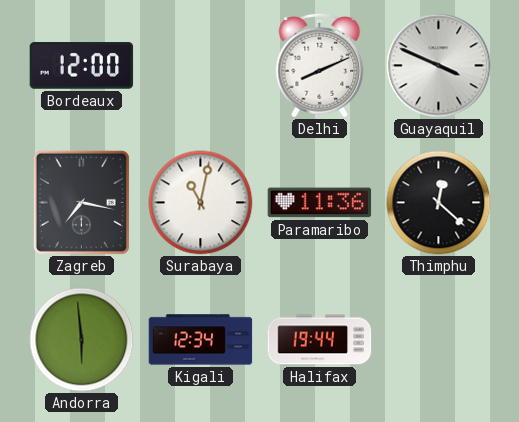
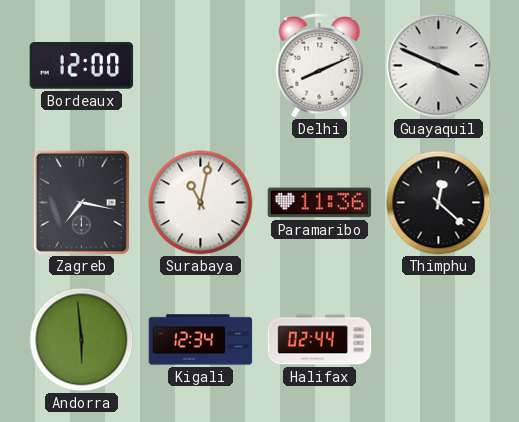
Halifax: 19:44 -> 02:44 (320, 340)
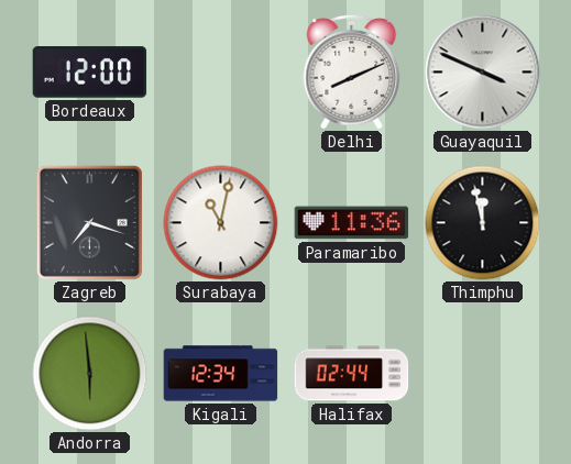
Zagreb: 7:17 -> 7:18 (89, 222)
Thimphu: 12:22 -> 11:58 (483, 223)
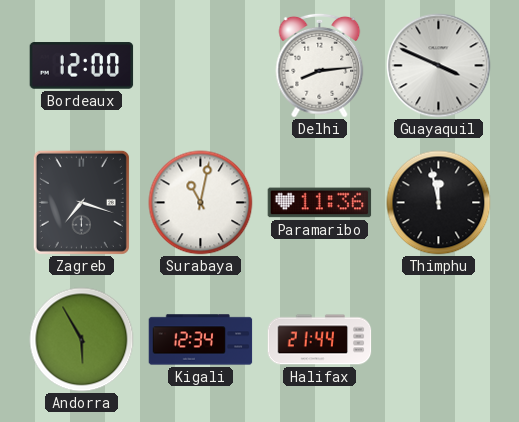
Delhi: 8:11 -> 8:14 (320, 65)
Andorra: 5:59 -> 5:55 (82, 340)
Halifax: 02:44 -> 21:44 (320, 340)
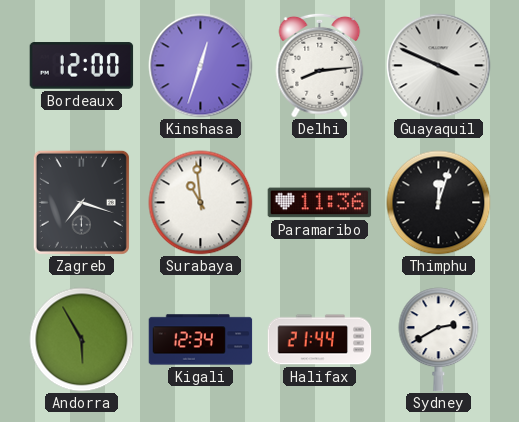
Kinshasa: none -> 12:33 (201, 66)
Surabaya: 11:02 -> 10:59 (201, 203)
Thimphu: 11:58 -> 12:03 (439, 203)
Sydney: none -> 2:40 (439, 340)
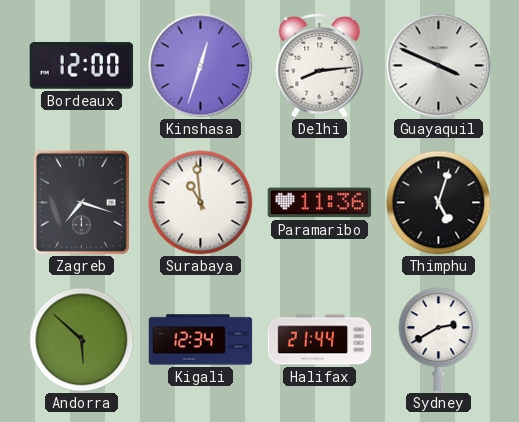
Thimphu: 12:03 -> 5:03 (439, 203)
Andorra: 5:55 -> 5:52 (82, 340)
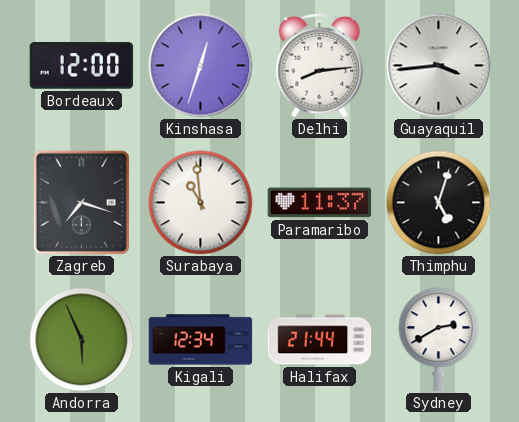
Guayaquil: 3:49 -> 3:44 (439, 66)
Paramaribo: 11:36 -> 11:37 (320, 203)
Andorra: 5:52 -> 5:56 (82, 340)
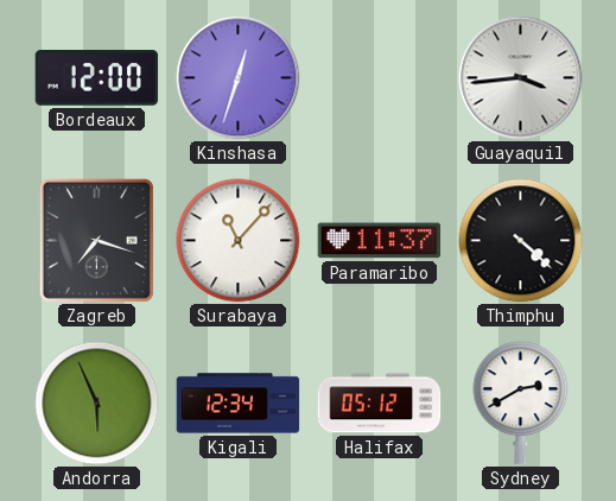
Delhi: 8:14 -> none (320, 65)
Surabaya: 10:59 -> 11:07 (239, 241)
Thimphu: 5:03 -> 4:22 (521, 241)
Halifax: 21:44 -> 05:12 (380, 404)
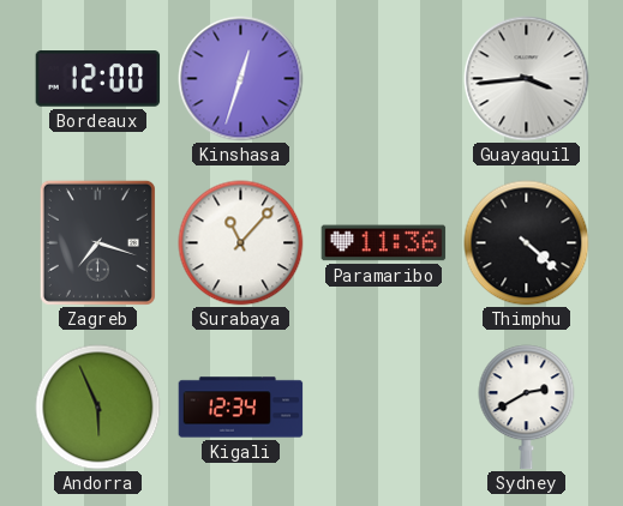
Paramaribo: 11:37 -> 11:36 (384, 243)
Halifax: 05:12 -> none (380, 404)
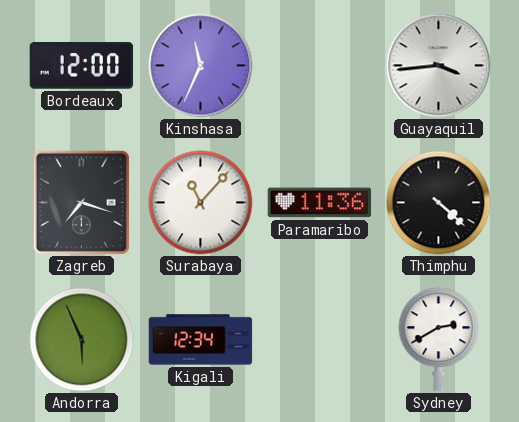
Kinshasa: 12:33 -> 11:34 (201, 66)
